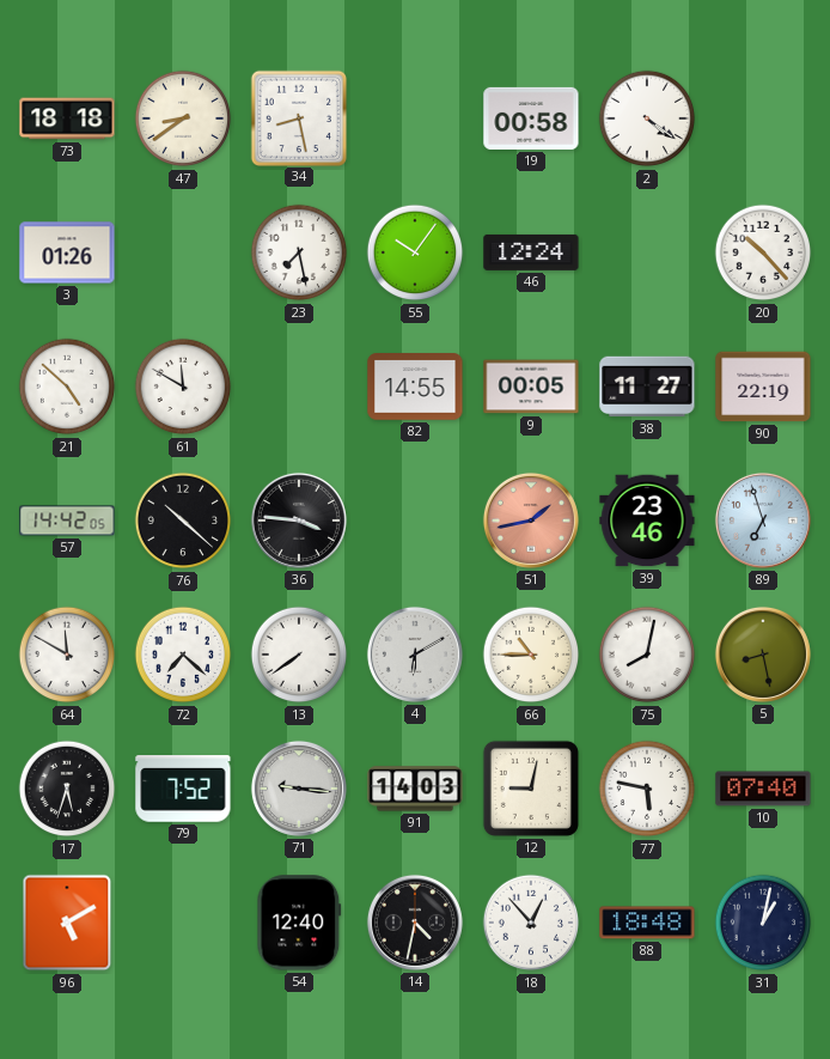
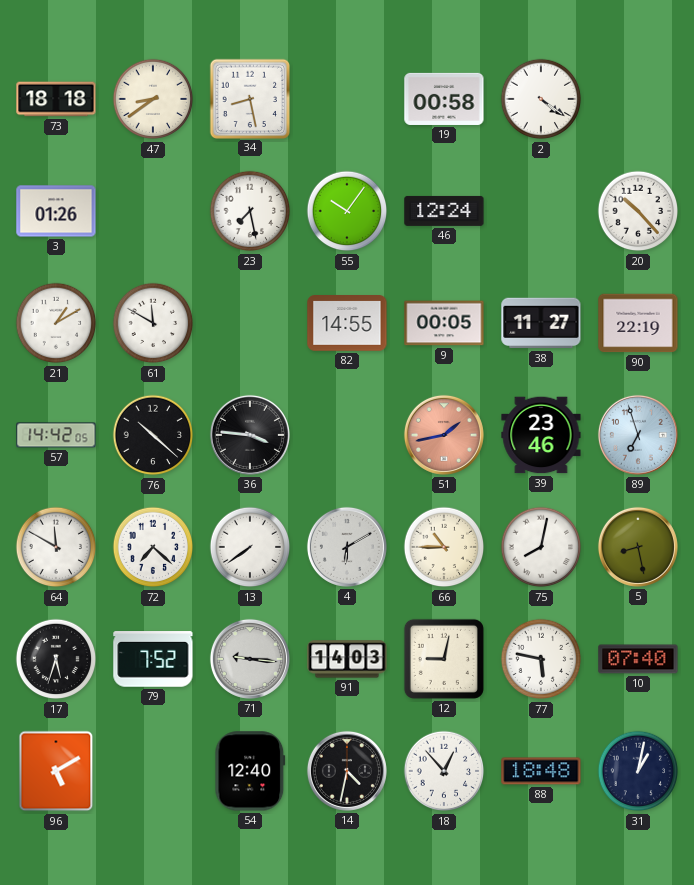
21: 4:52 -> 1:10 (56, 323)
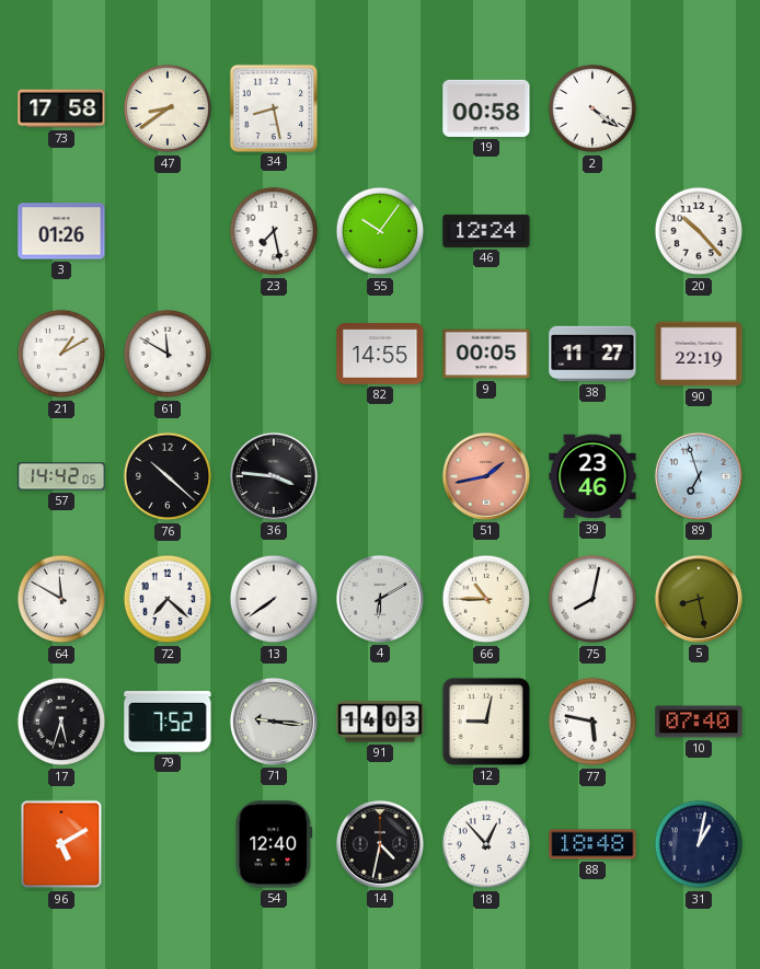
73: 18:18 -> 17:58 (61, 108)
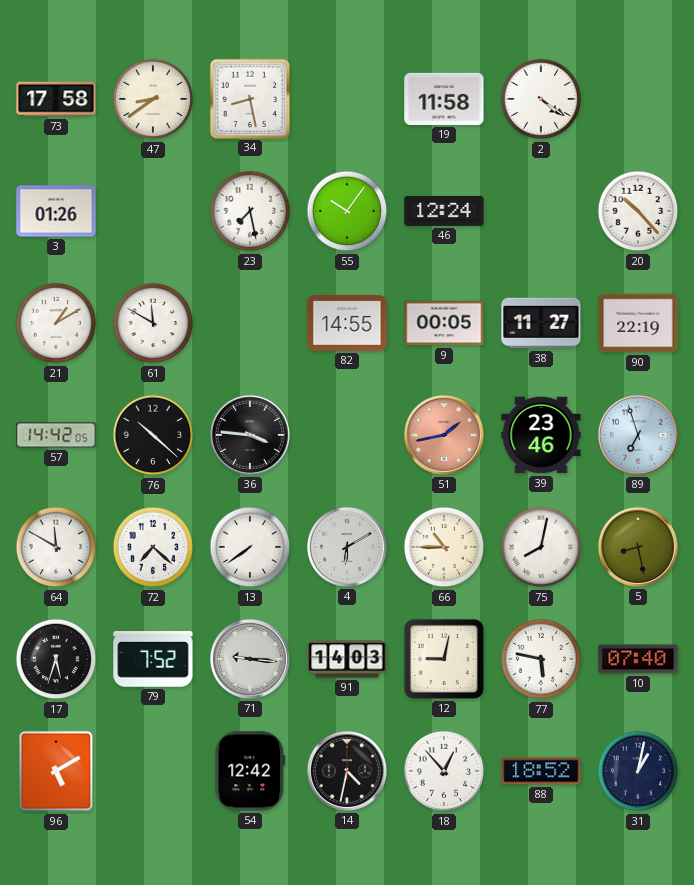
19: 00:58 -> 11:58 (444, 99)
54: 12:40 -> 12:42 (250, 771)
88: 18:48 -> 18:52 (541, 771)
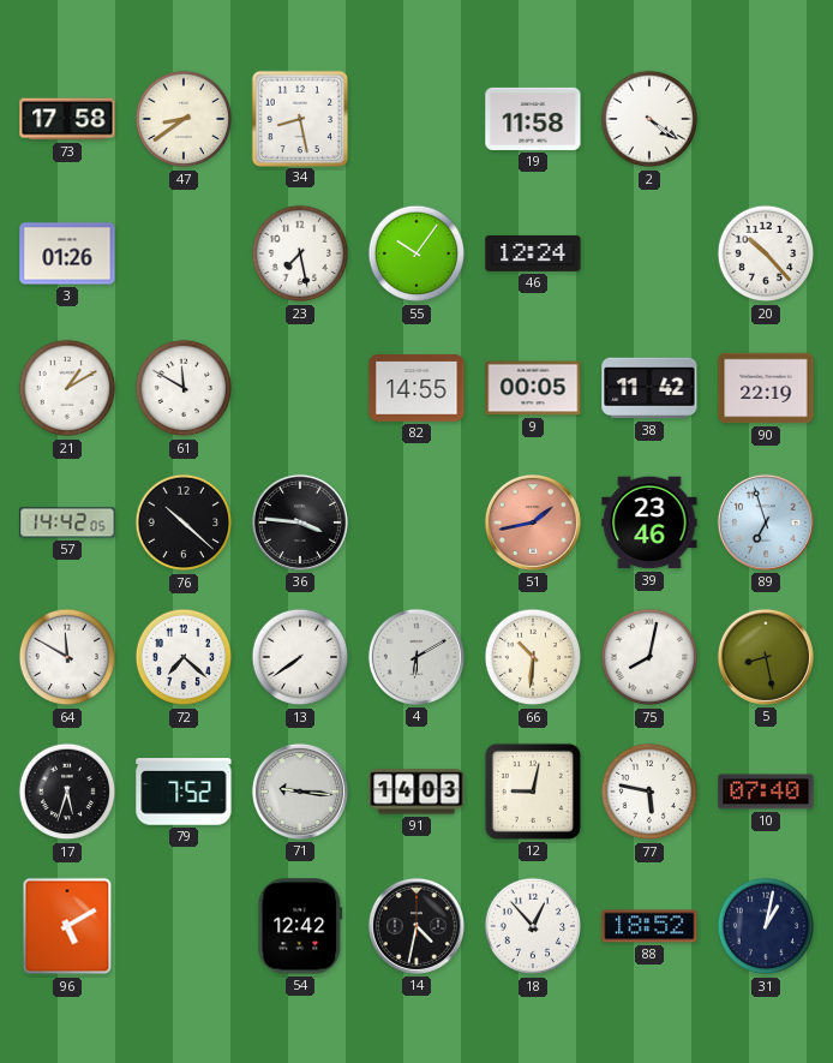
38: 11:27 -> 11:42 (649, 388)
66: 10:45 -> 10:31 (533, 657)
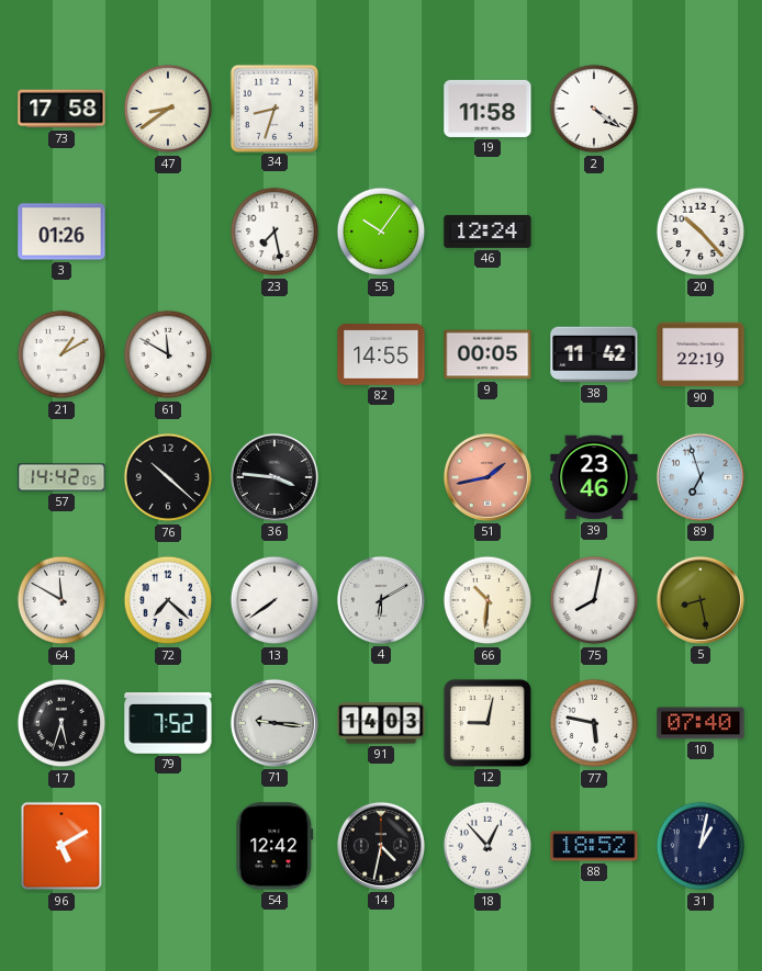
34: 8:28 -> 8:33 (273, 108)
